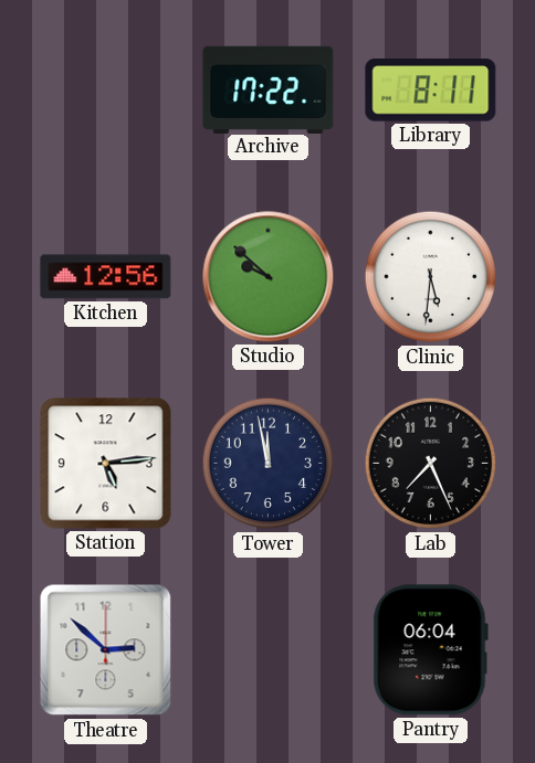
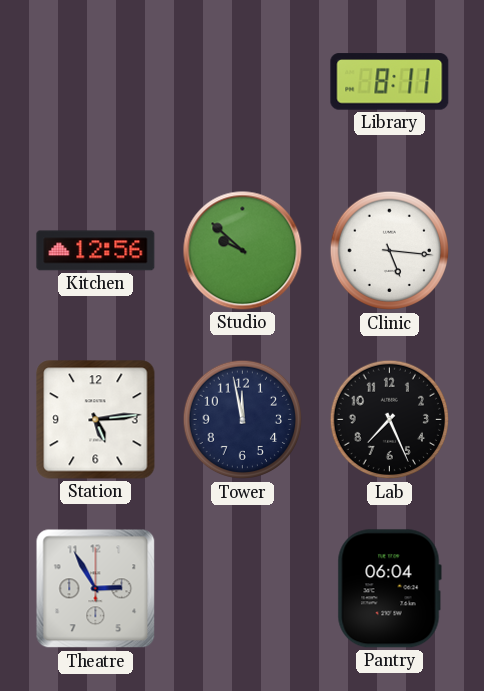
Archive: 17:22 -> none (269, 89)
Clinic: 5:31 -> 5:16 (390, 251)
Theatre: 2:52 -> 2:55 (96, 589)
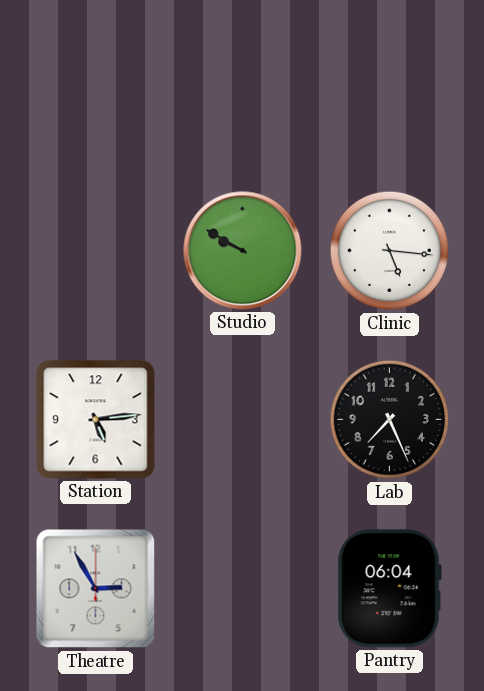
Library: 8:11 -> none (390, 82)
Kitchen: 12:56 -> none (96, 251)
Studio: 9:52 -> 9:50 (243, 251)
Tower: 11:58 -> none (243, 420)
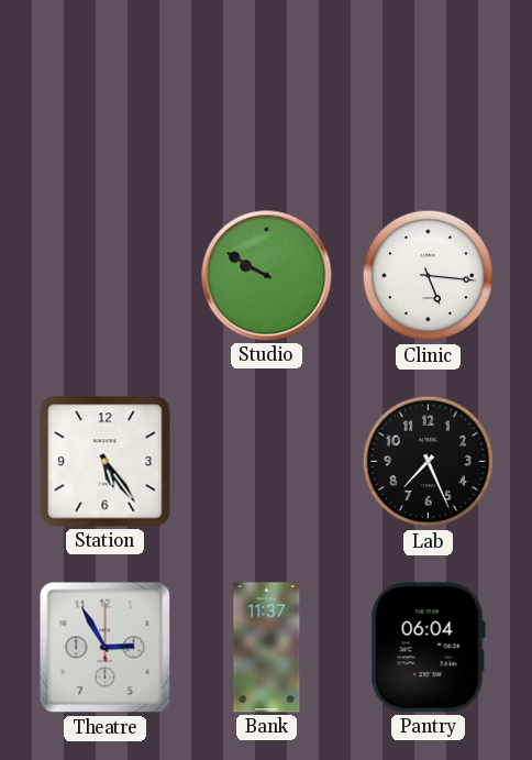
Station: 5:14 -> 5:24 (106, 462)
Bank: none -> 11:37 (267, 648)
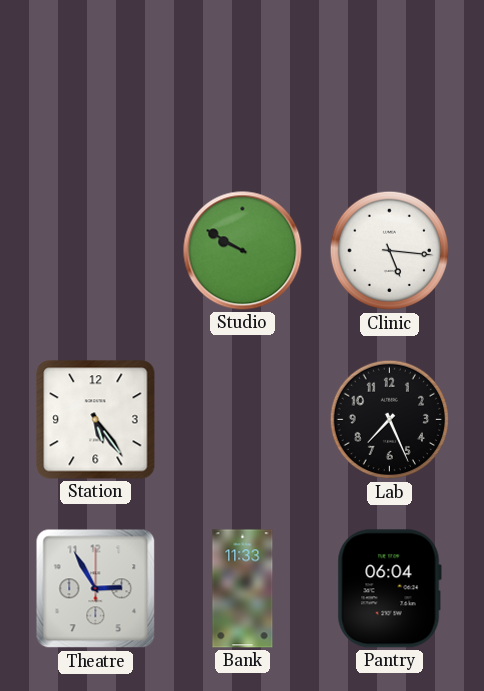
Bank: 11:37 -> 11:33 (243, 589)
